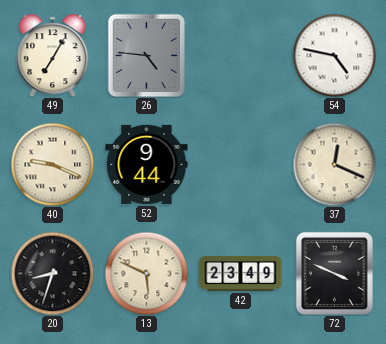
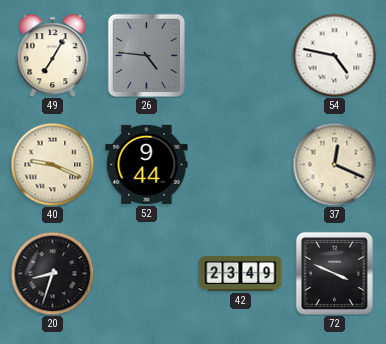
13: 5:49 -> none (146, 273)
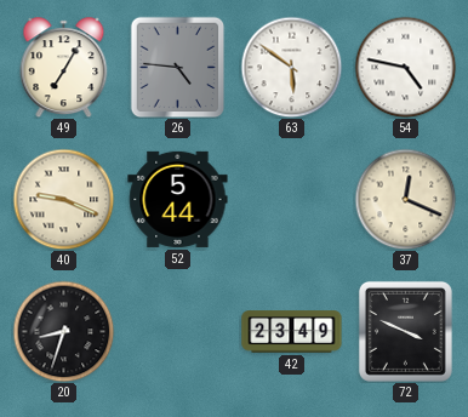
63: none -> 5:51 (291, 67)
52: 9:44 -> 5:44 (178, 199)
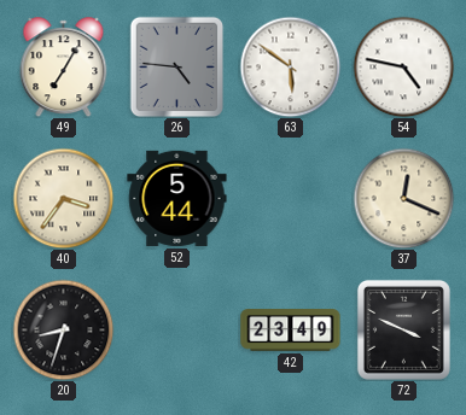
40: 9:19 -> 3:36 (63, 198)
